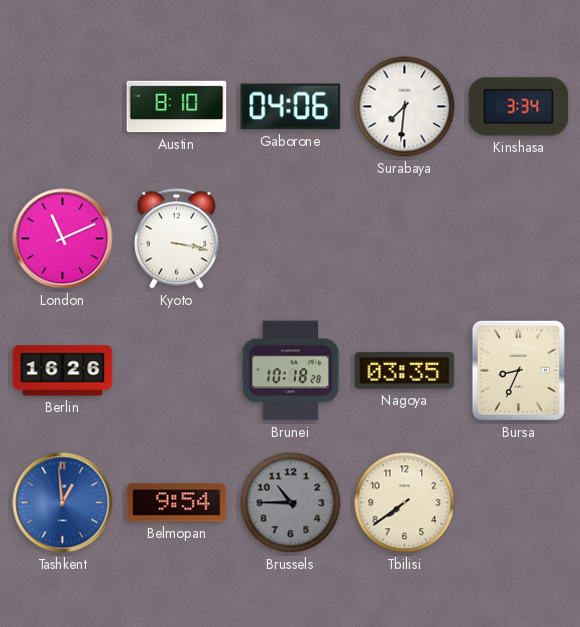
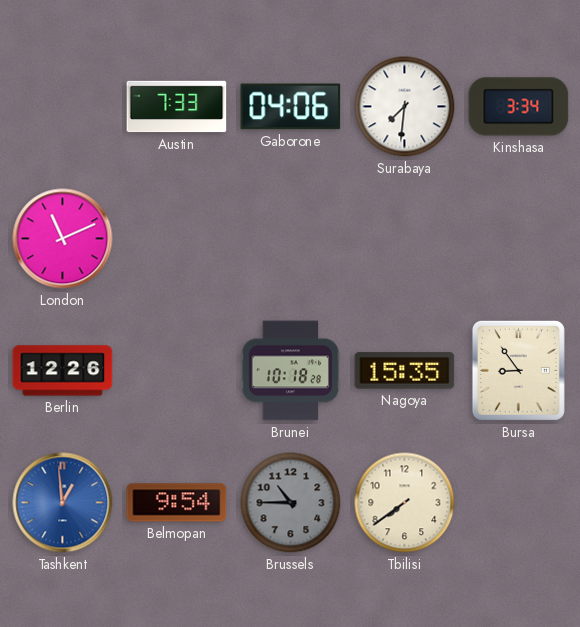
Austin: 8:10 -> 7:33 (177, 107)
Kyoto: 3:17 -> none (176, 239)
Berlin: 16:26 -> 12:26 (63, 371)
Nagoya: 03:35 -> 15:35 (405, 371)
Bursa: 8:34 -> 8:54 (518, 370)
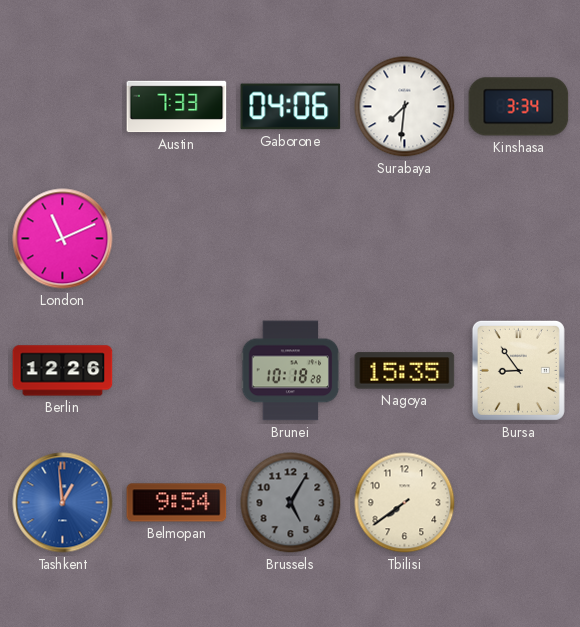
Brussels: 10:45 -> 5:05 (291, 503)
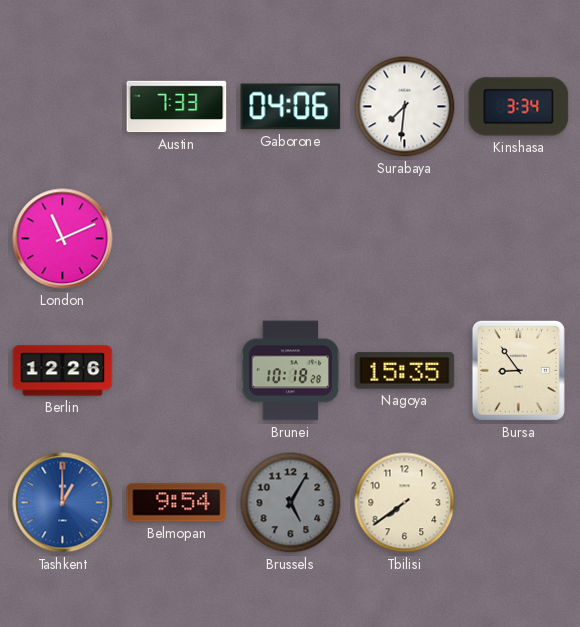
Tashkent: 12:59 -> 1:00 (63, 503)
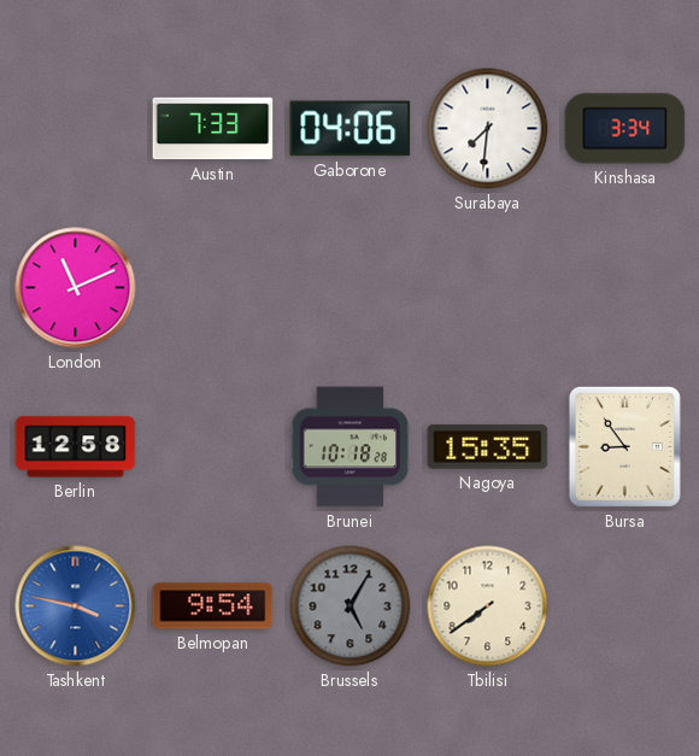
Berlin: 12:26 -> 12:58 (76, 447)
Tashkent: 1:00 -> 3:47 (76, 606)
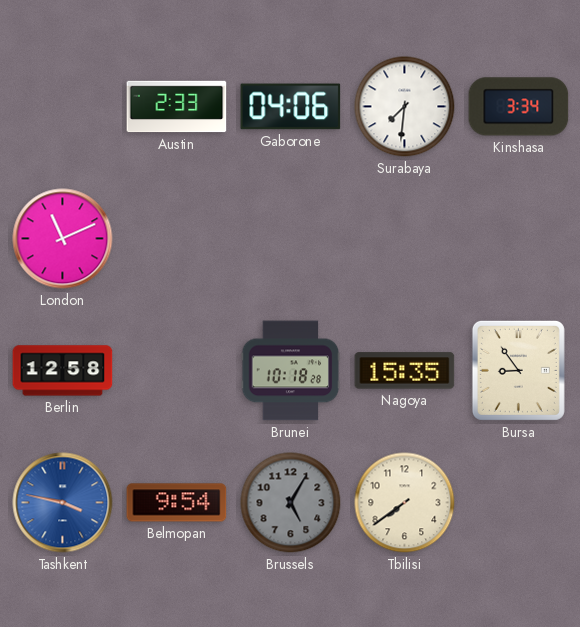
Austin: 7:33 -> 2:33 (177, 107)
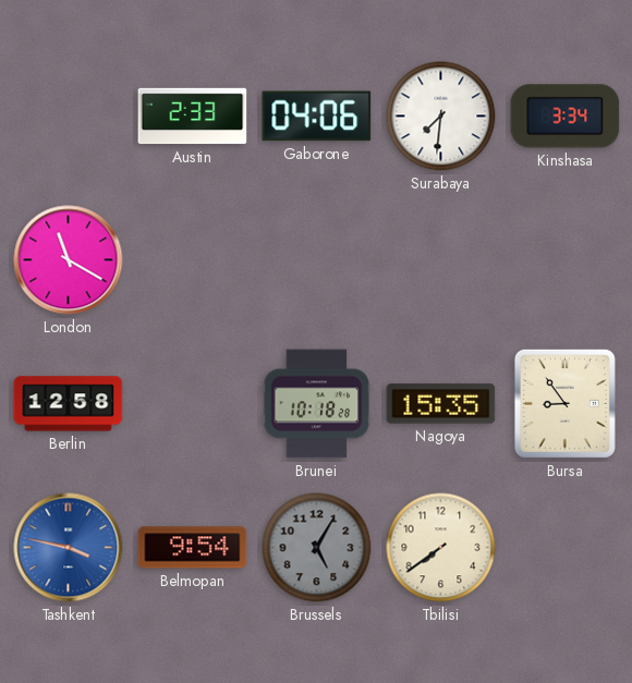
London: 11:11 -> 11:20 (69, 260)
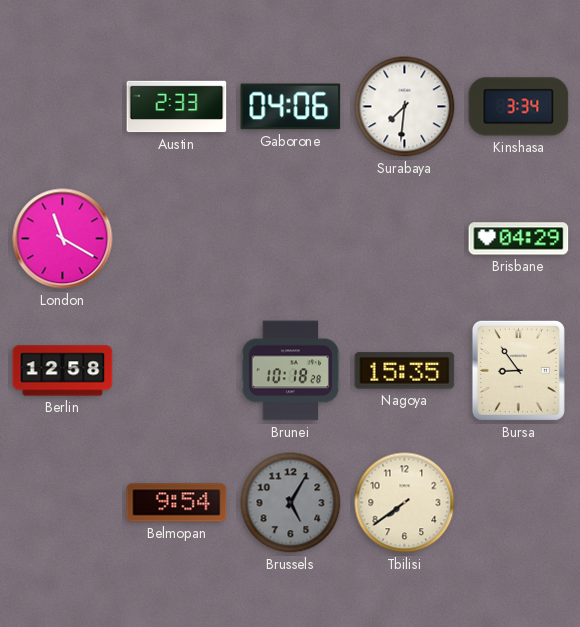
Brisbane: none -> 04:29 (519, 239)
Tashkent: 3:47 -> none (69, 548)
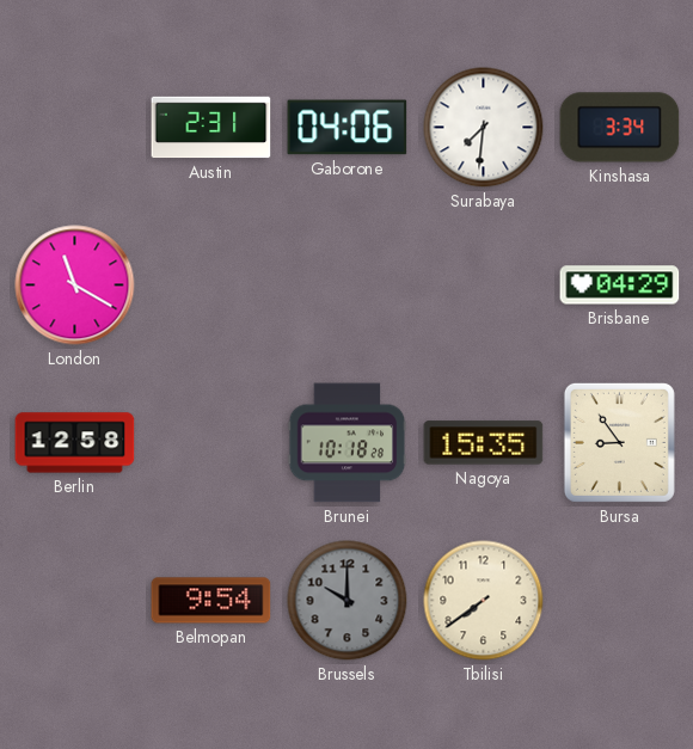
Austin: 2:33 -> 2:31 (211, 128)
Brussels: 5:05 -> 10:00 (348, 601)
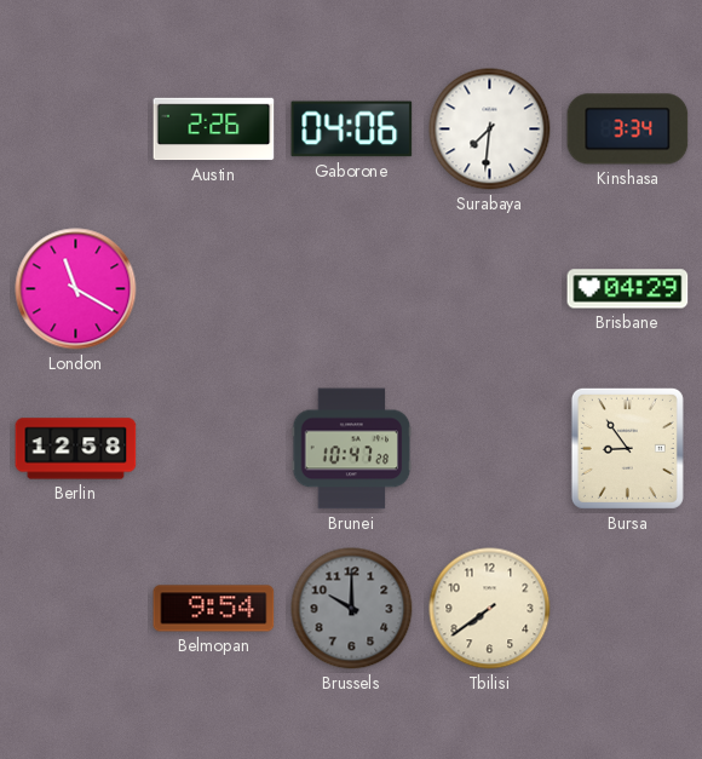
Austin: 2:31 -> 2:26 (214, 130)
Brunei: 10:18 -> 10:47 (352, 449)
Nagoya: 15:35 -> none (484, 443)
